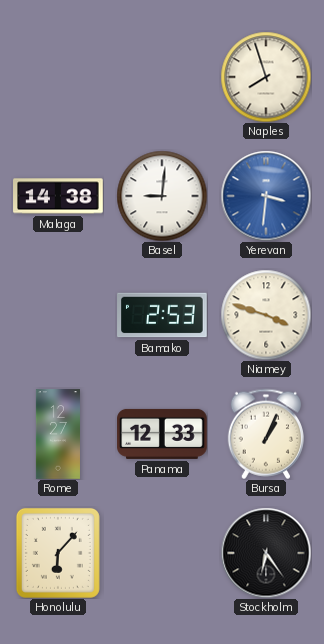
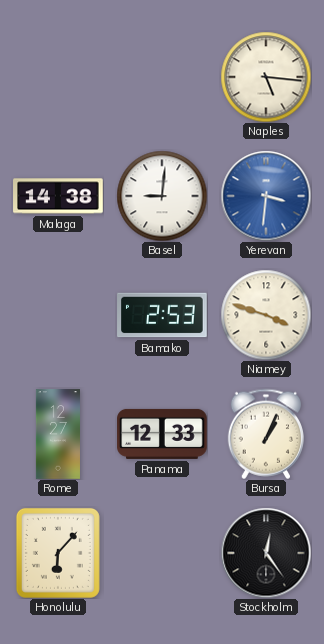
Naples: 7:57 -> 5:16 (266, 77)
Stockholm: 6:24 -> 12:24 (266, 553)
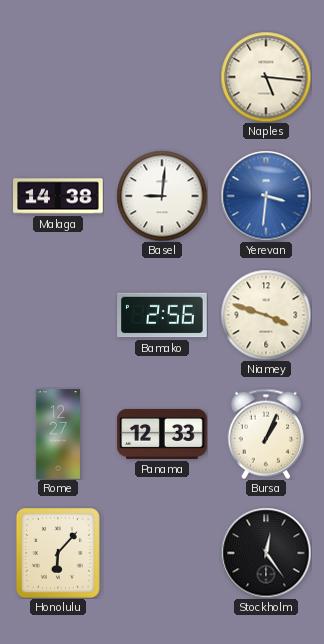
Bamako: 2:53 -> 2:56 (162, 315)
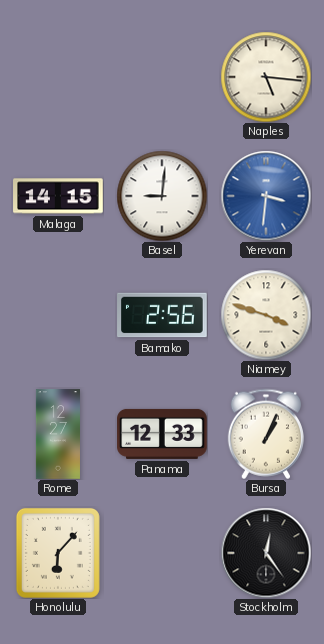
Malaga: 14:38 -> 14:15 (58, 196)
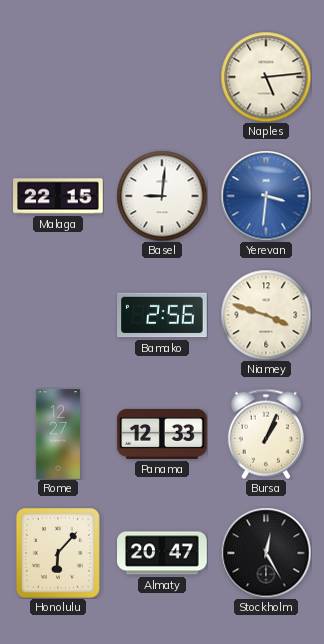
Naples: 5:16 -> 5:14 (266, 77)
Malaga: 14:15 -> 22:15 (58, 196)
Almaty: none -> 20:47 (162, 553)
Stockholm: 12:24 -> 12:25 (266, 553)
